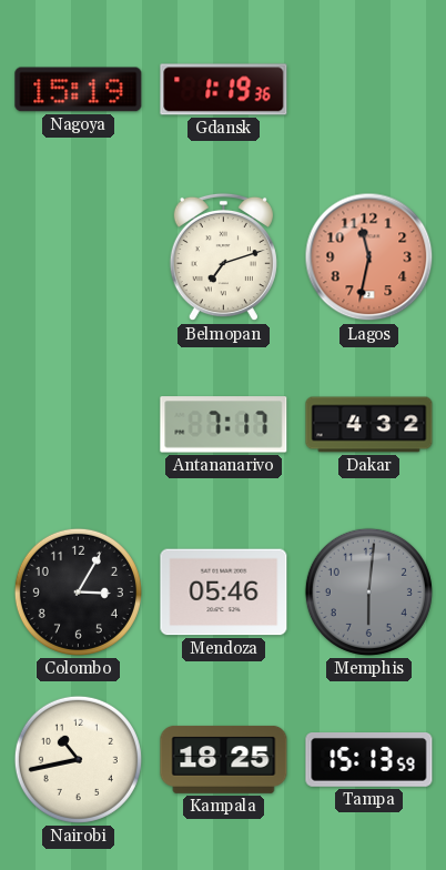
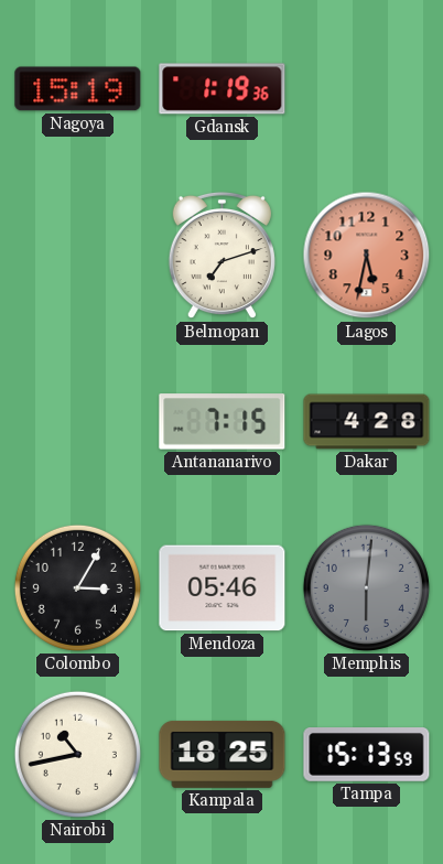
Lagos: 11:32 -> 5:32 (367, 256)
Antananarivo: 7:17 -> 7:15 (223, 422)
Dakar: 4:32 -> 4:28 (367, 422)
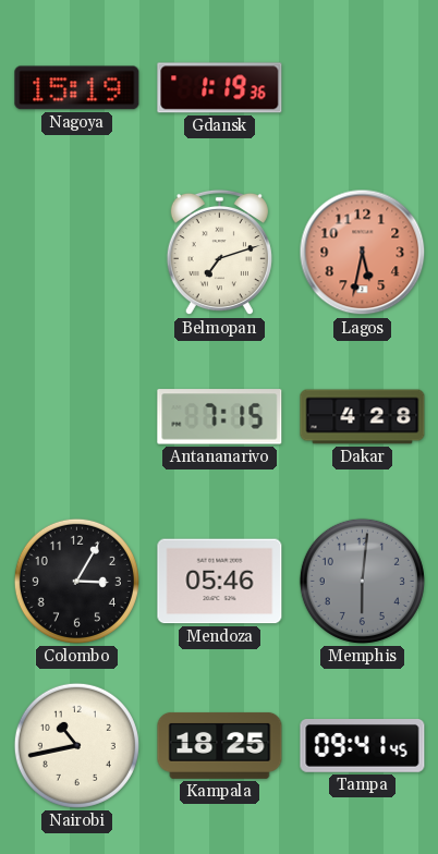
Tampa: 15:13 -> 09:41 (363, 746)
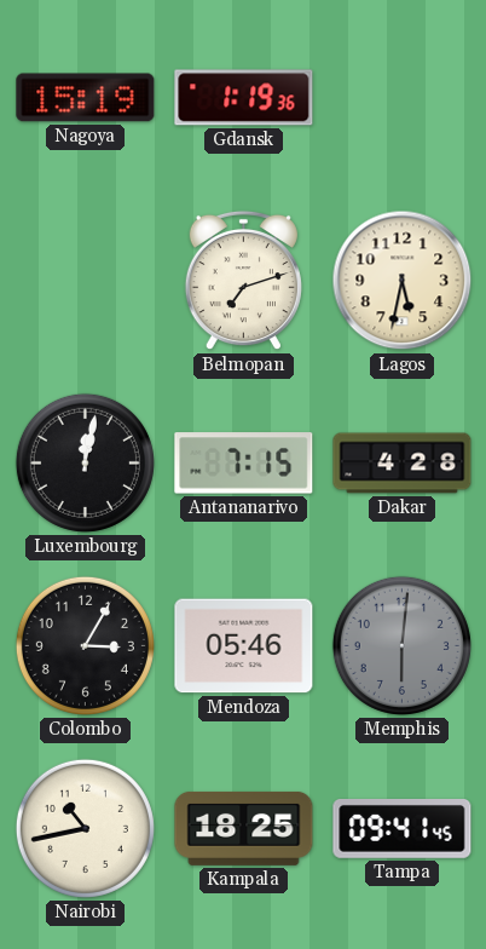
Lagos dial: salmon -> cream (403, 281)
Luxembourg: none -> 12:02 (85, 462)
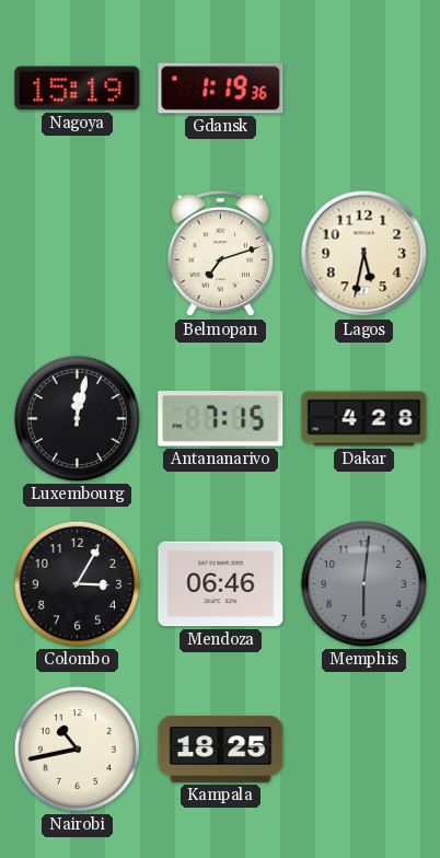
Mendoza: 05:46 -> 06:46 (221, 584)
Tampa: 09:41 -> none (403, 829)
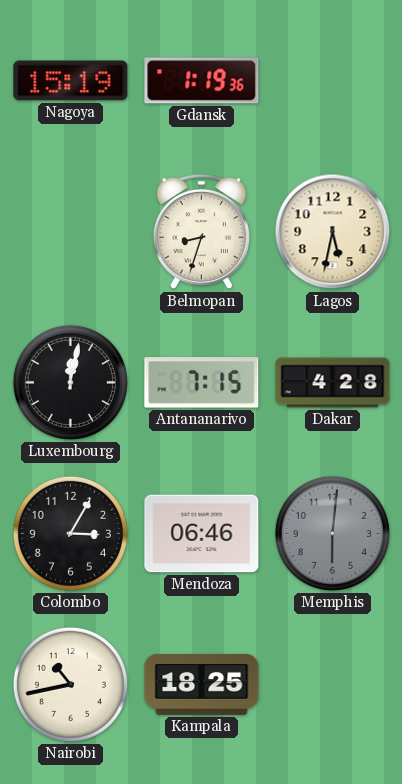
Belmopan: 7:12 -> 8:33 (201, 232)
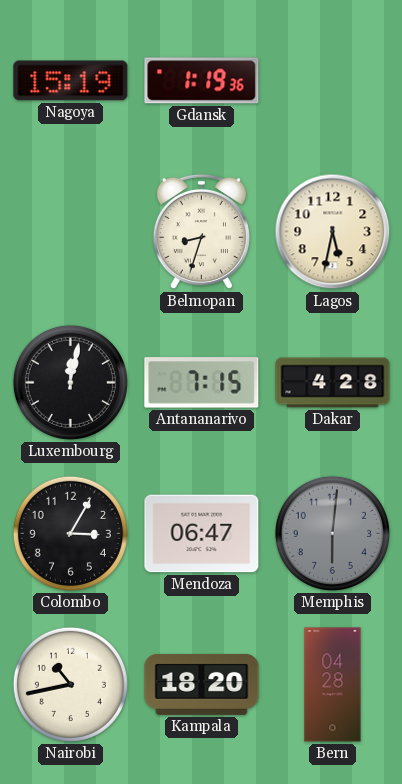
Mendoza: 06:46 -> 06:47 (202, 534)
Kampala: 18:25 -> 18:20 (202, 684)
Bern: none -> 04:28 (333, 685)
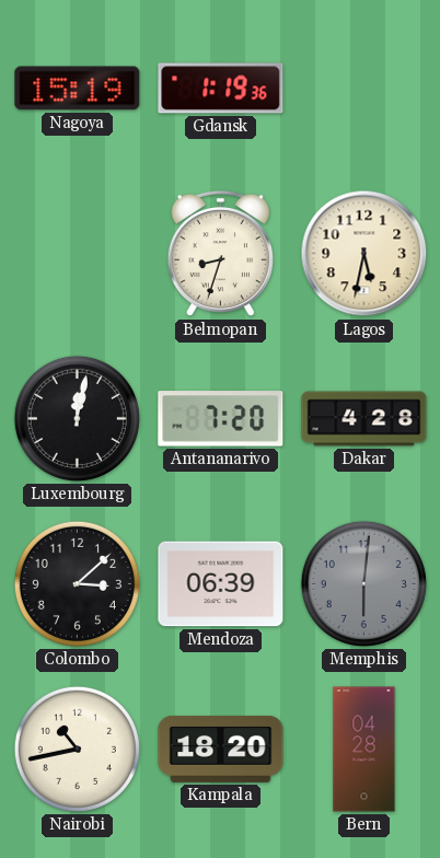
Antananarivo: 7:15 -> 7:20 (221, 419)
Colombo: 3:05 -> 3:08 (77, 583)
Mendoza: 06:47 -> 06:39 (221, 584)
